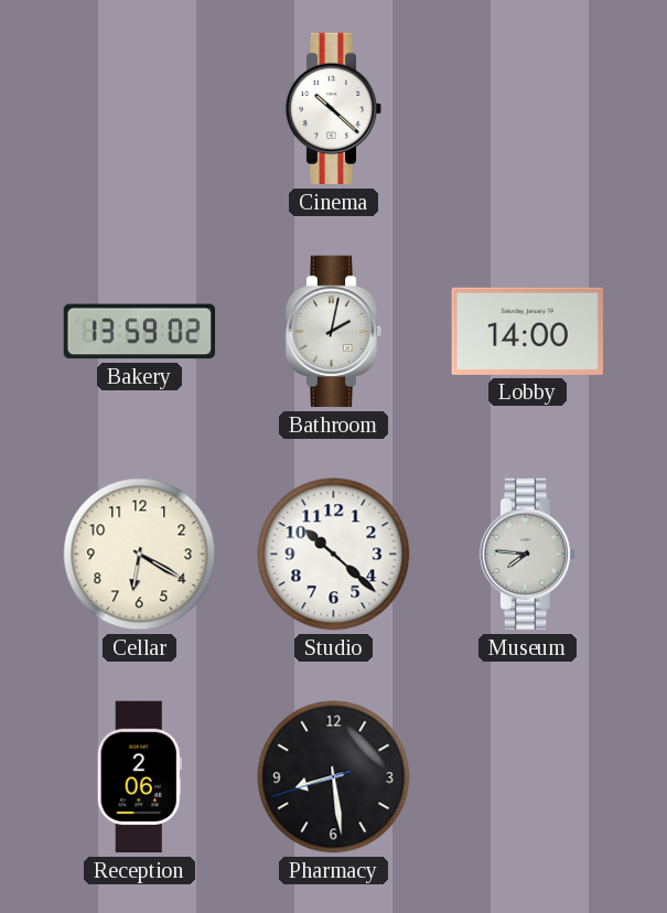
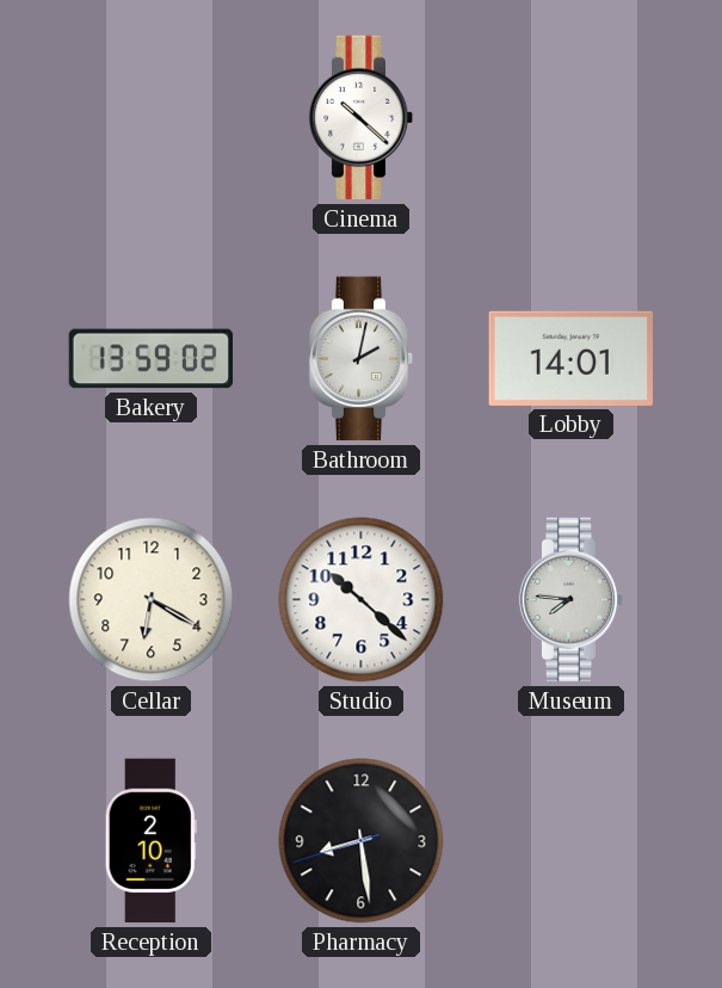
Lobby: 14:00 -> 14:01 (570, 358)
Reception: 2:06 -> 2:10 (150, 841)
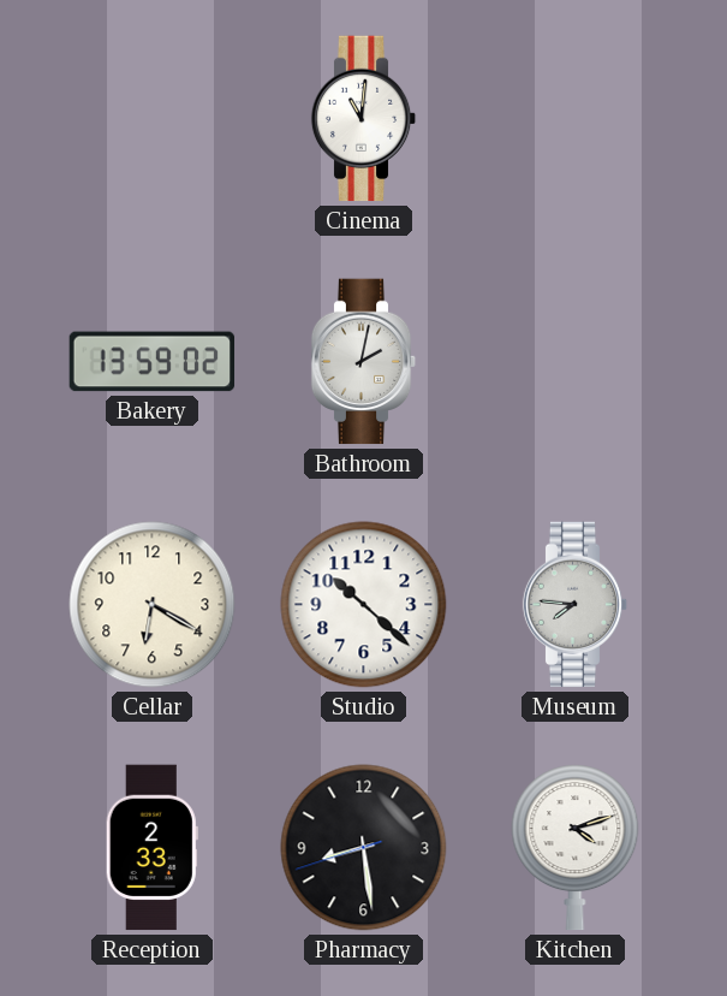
Cinema: 10:22 -> 11:01 (364, 119)
Lobby: 14:01 -> none (570, 358)
Reception: 2:10 -> 2:33 (151, 848)
Kitchen: none -> 4:12 (576, 848)
